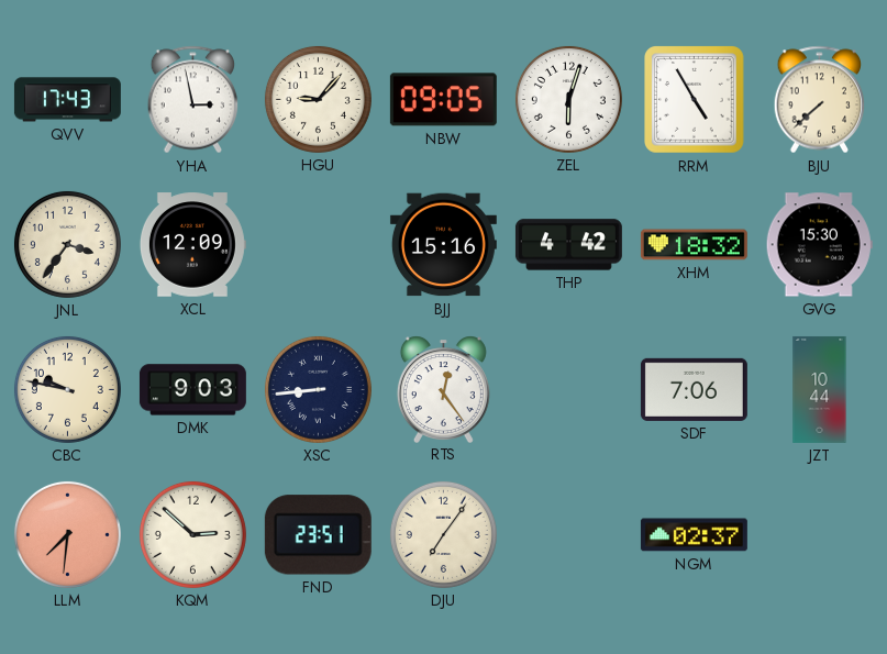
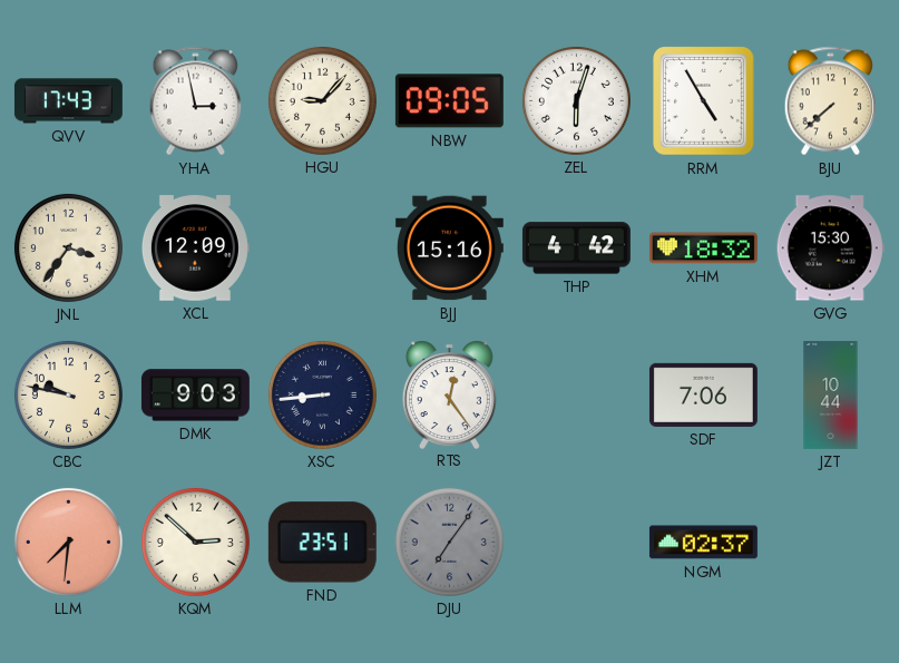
DJU dial: cream -> grey (449, 542)
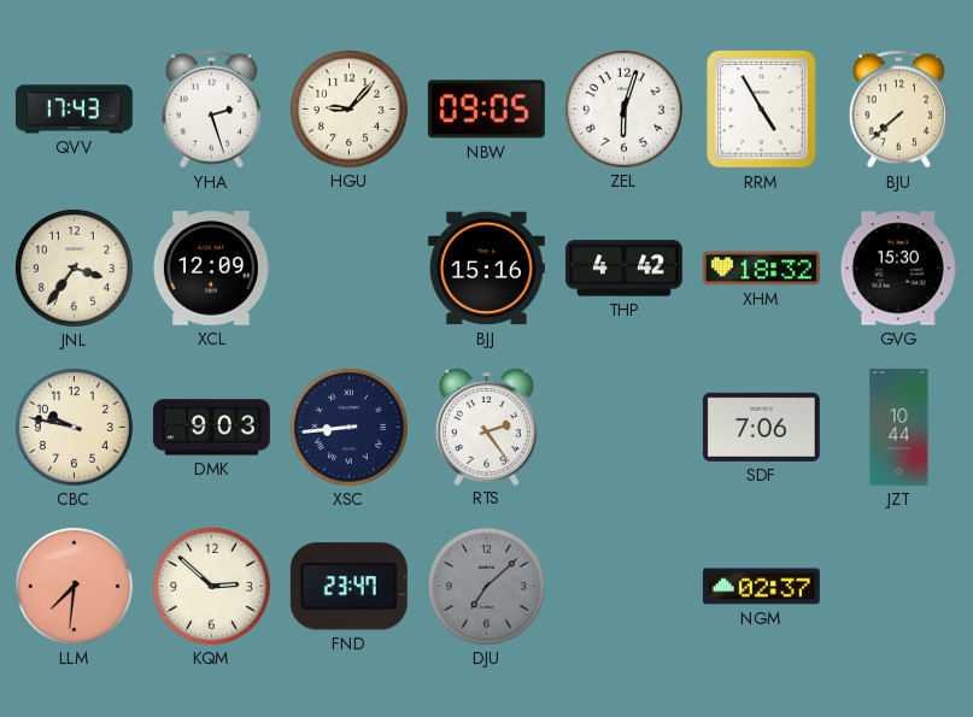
YHA: 2:58 -> 2:27 (212, 110)
RTS: 12:24 -> 2:24 (486, 427)
FND: 23:51 -> 23:47 (348, 587)
DJU: 7:06 -> 7:08 (486, 586)
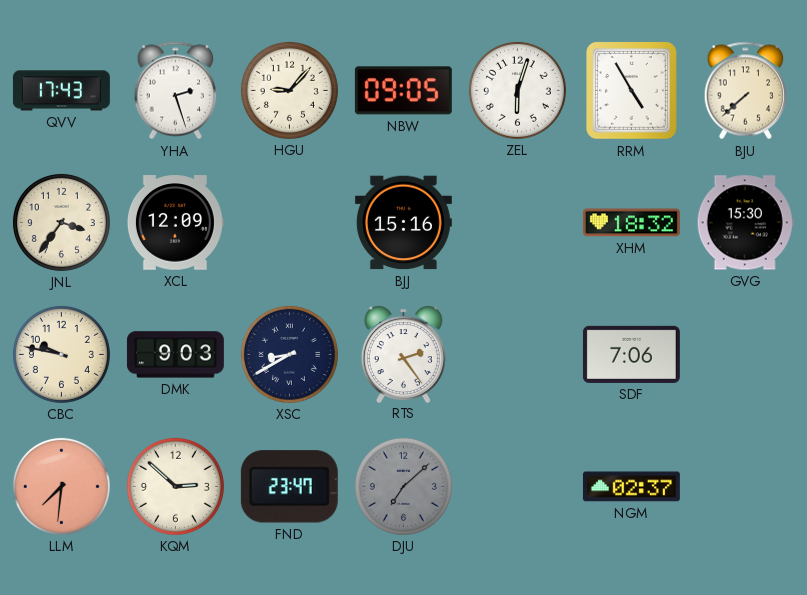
THP: 4:42 -> none (623, 269)
XSC: 8:44 -> 8:40 (289, 354)
JZT: 10:44 -> none (899, 427)
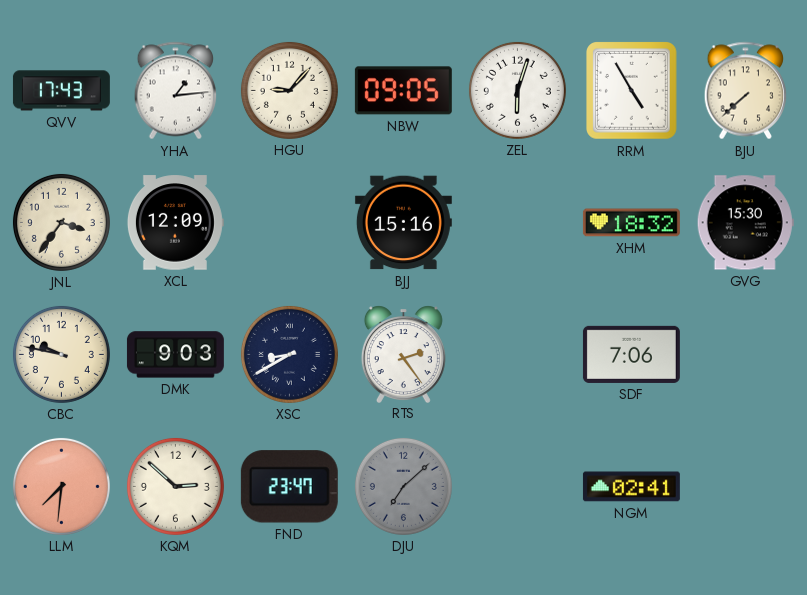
YHA: 2:27 -> 1:14 (176, 91)
NGM: 02:37 -> 02:41 (631, 487)
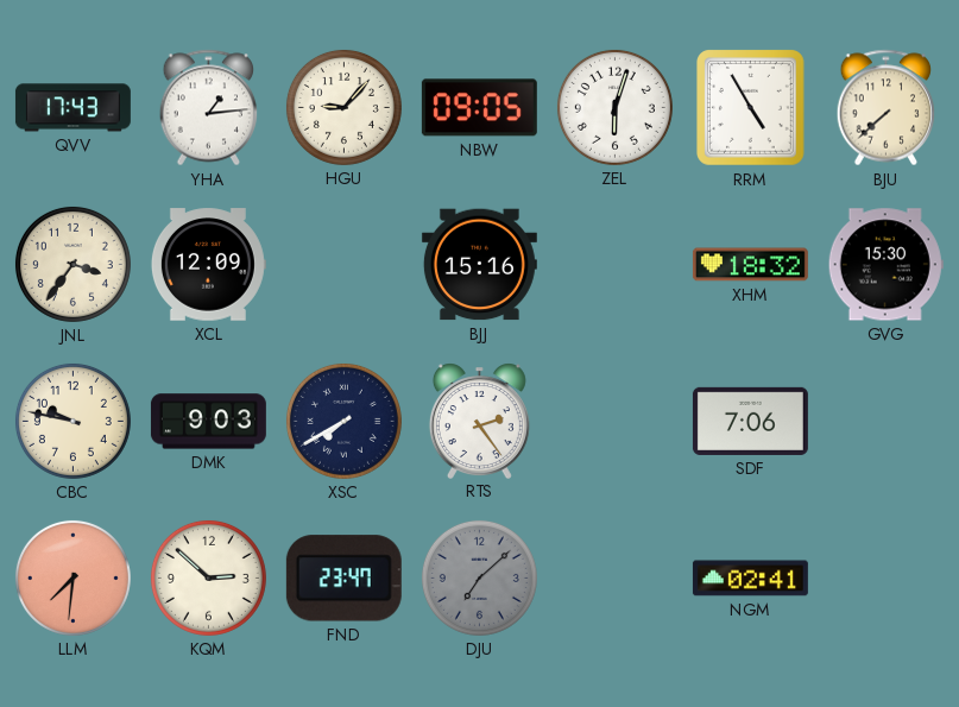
XSC: 8:40 -> 7:40 (343, 421)
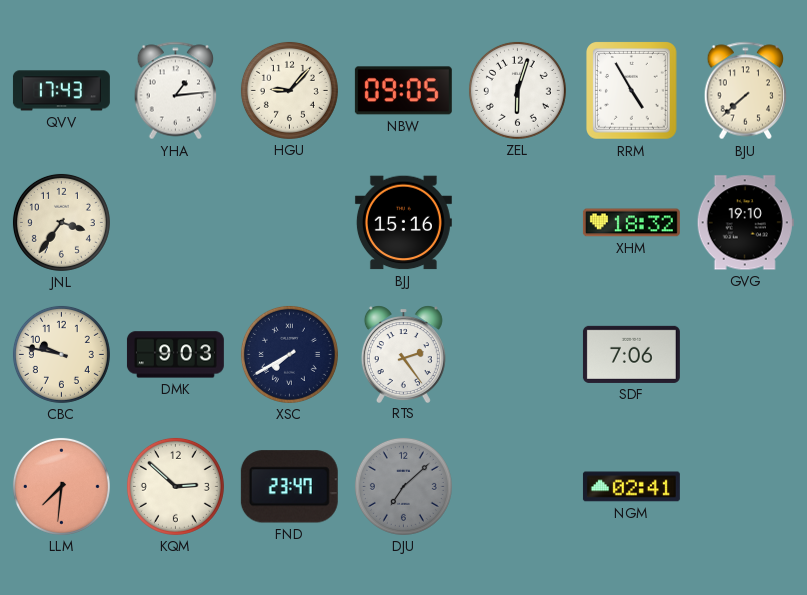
XCL: 12:09 -> none (208, 265)
GVG: 15:30 -> 19:10 (745, 223)
